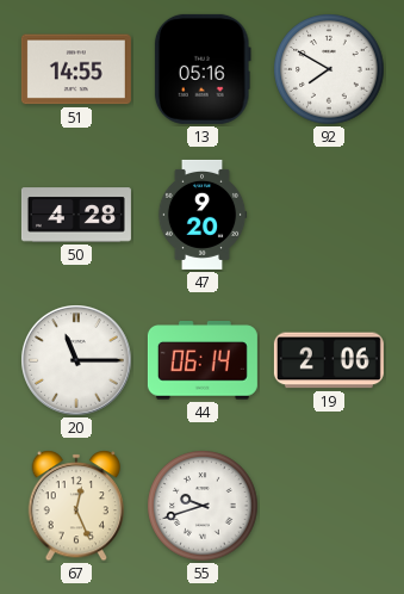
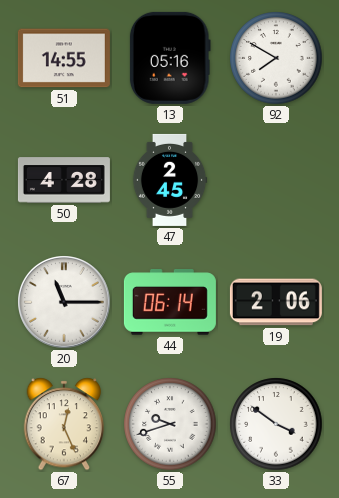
47: 9:20 -> 2:45 (170, 180)
33: none -> 3:51 (276, 424)
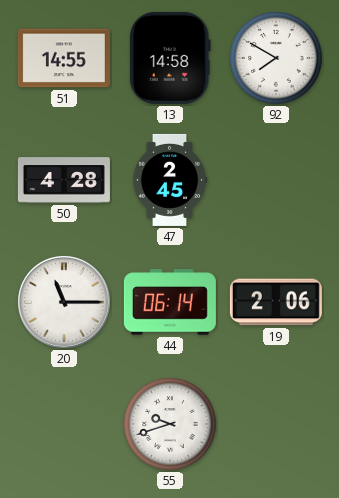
13: 05:16 -> 14:58 (170, 58)
67: 12:26 -> none (64, 424)
33: 3:51 -> none (276, 424)
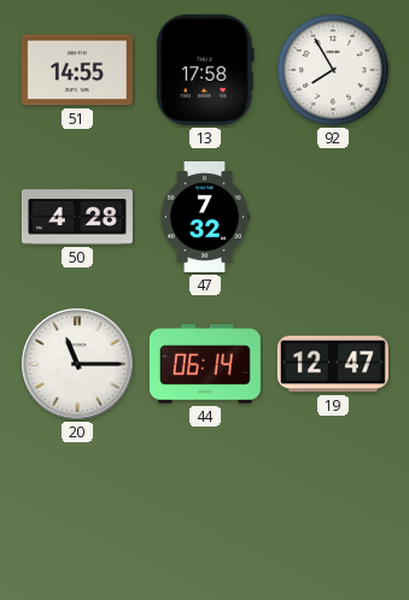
13: 14:58 -> 17:58 (205, 70)
92: 7:50 -> 7:55 (333, 70)
47: 2:45 -> 7:32 (205, 217)
19: 2:06 -> 12:47 (333, 364)
55: 9:42 -> none (170, 424)
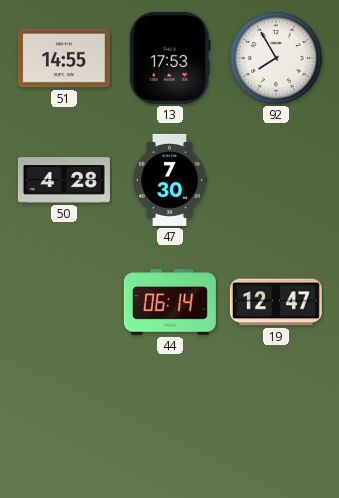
13: 17:58 -> 17:53 (170, 58)
47: 7:32 -> 7:30 (170, 180)
20: 11:15 -> none (77, 364)
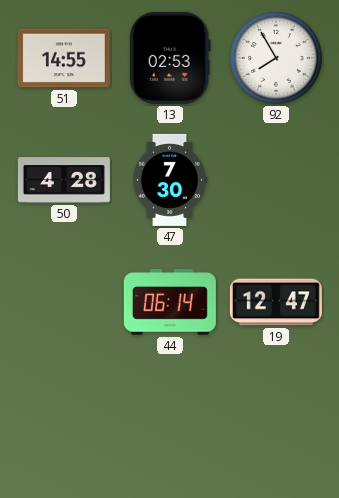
13: 17:53 -> 02:53 (170, 58)
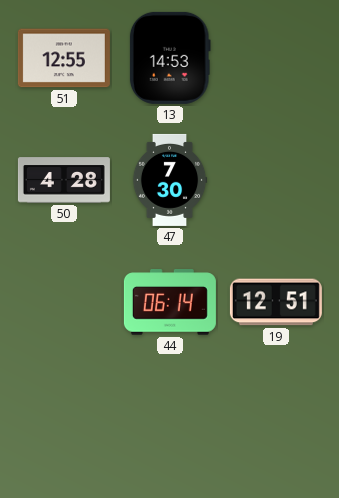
51: 14:55 -> 12:55 (64, 58)
13: 02:53 -> 14:53 (170, 58)
92: 7:55 -> none (276, 58)
19: 12:47 -> 12:51 (276, 302)
